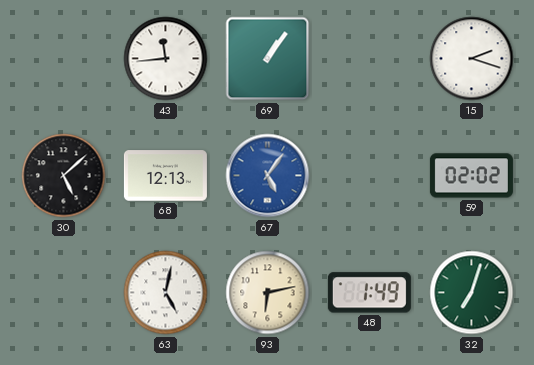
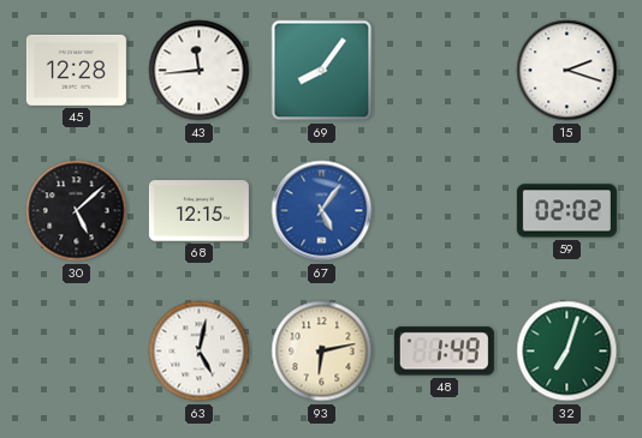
45: none -> 12:28 (76, 70)
69: 1:06 -> 8:06 (322, 71)
68: 12:13 -> 12:15 (198, 211)
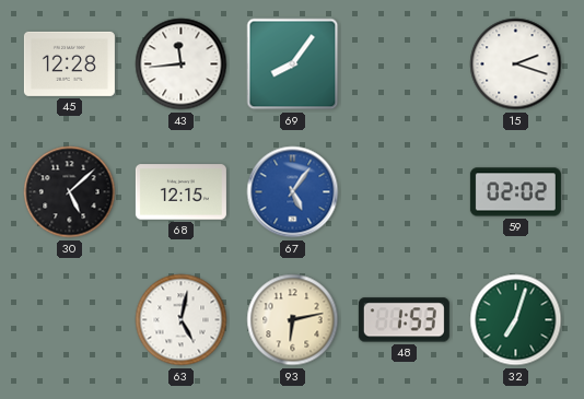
48: 1:49 -> 1:53 (404, 320)
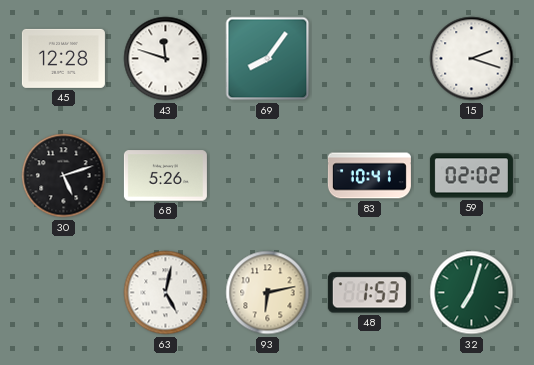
43: 11:44 -> 11:48 (166, 59)
30: 5:08 -> 5:12 (64, 176)
68: 12:15 -> 5:26 (165, 176)
67: 5:06 -> none (293, 192)
83: none -> 10:41 (369, 176)
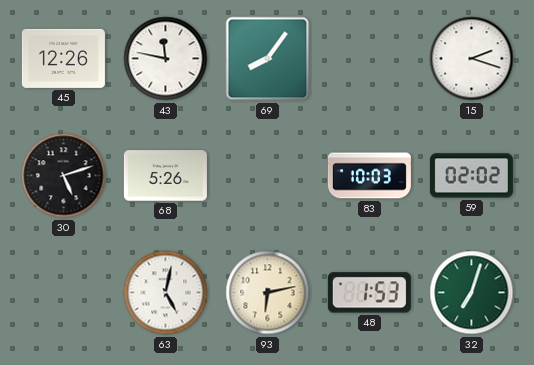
45: 12:28 -> 12:26 (63, 58)
43: 11:48 -> 11:47 (166, 59)
83: 10:41 -> 10:03 (369, 176)
